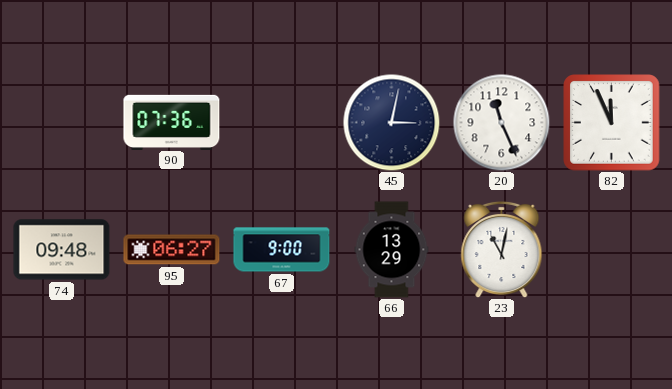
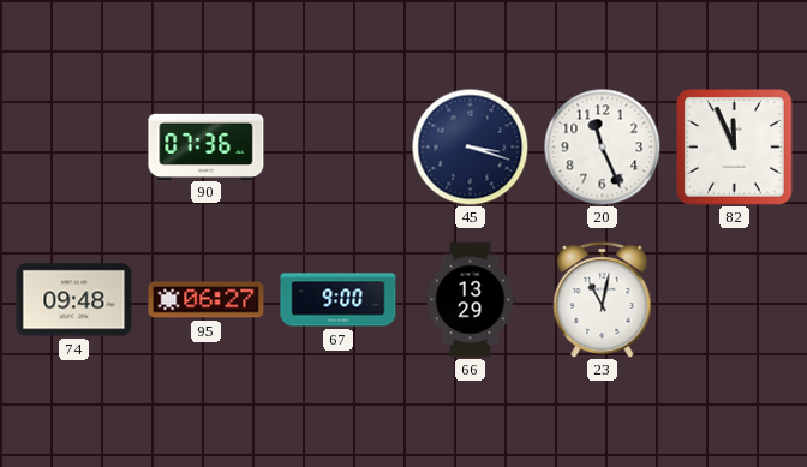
45: 3:02 -> 3:18 (470, 146)
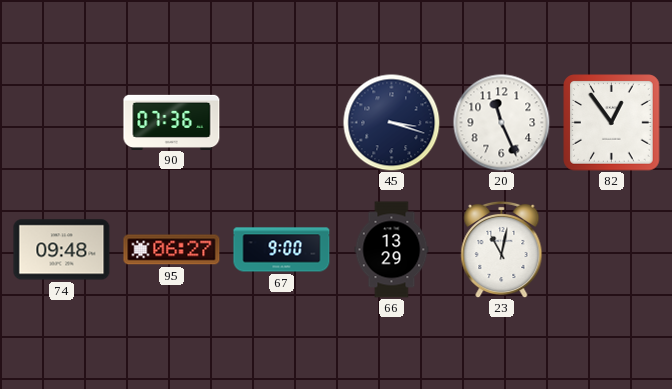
82: 11:56 -> 12:54 (612, 123)
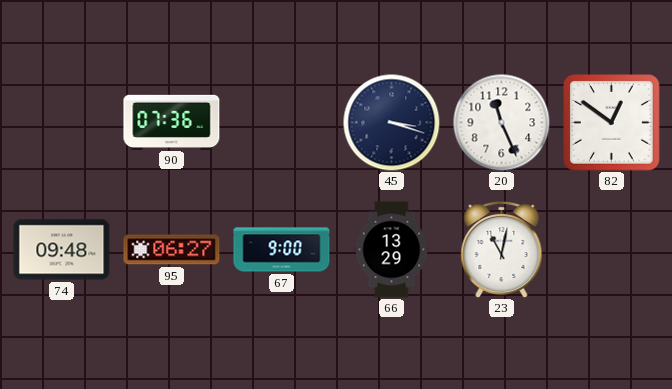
82: 12:54 -> 12:51 (612, 123)
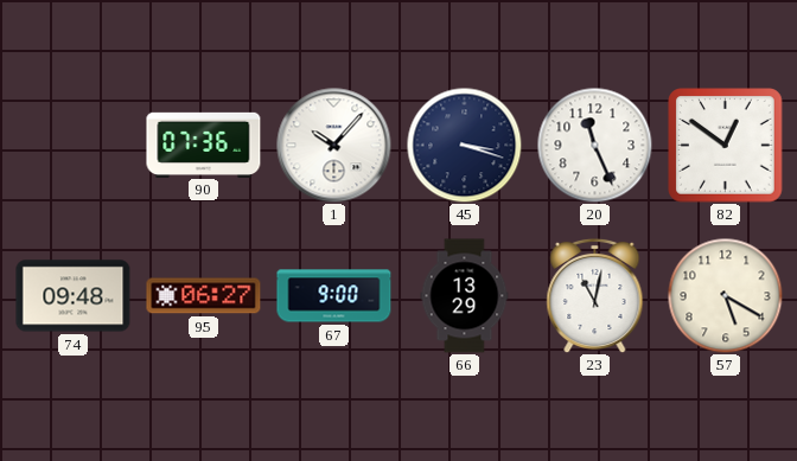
1: none -> 10:07 (334, 146)
57: none -> 5:20 (725, 295)
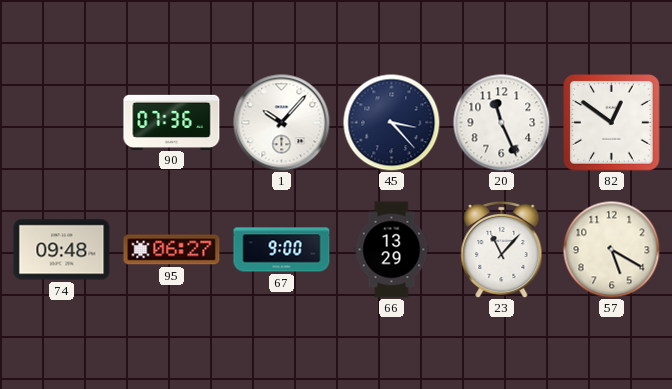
45: 3:18 -> 3:23 (391, 122)
23: 11:02 -> 11:07 (502, 249)
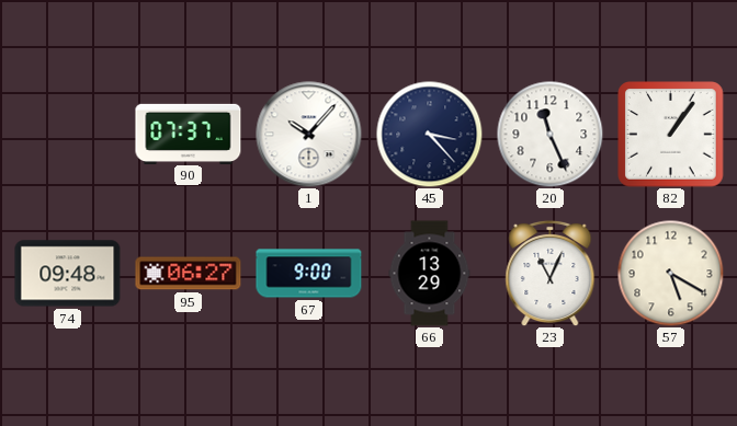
90: 07:36 -> 07:37 (189, 134)
82: 12:51 -> 1:06 (671, 135)
23: 11:07 -> 11:04 (551, 273)
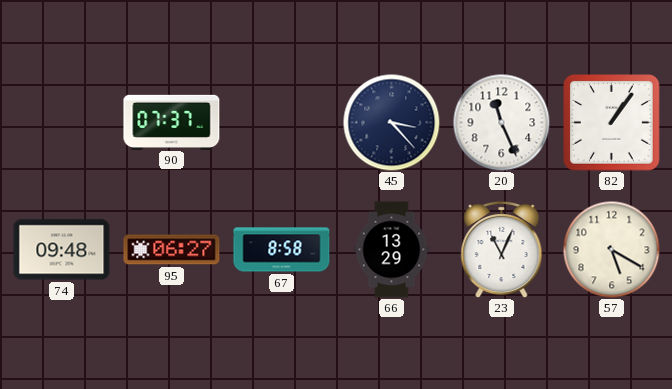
1: 10:07 -> none (309, 135)
67: 9:00 -> 8:58 (282, 250)
